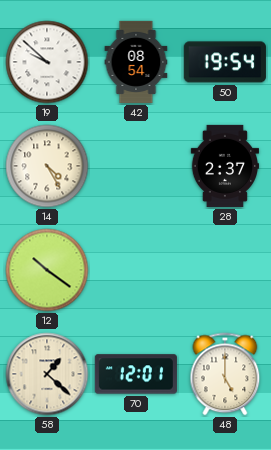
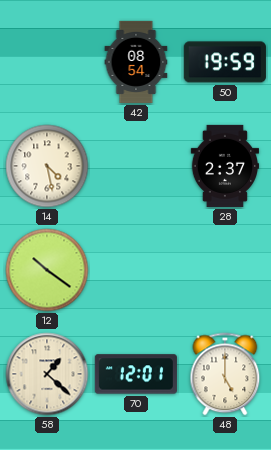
19: 9:52 -> none (47, 62)
50: 19:54 -> 19:59 (225, 62)
14: 4:25 -> 4:28 (47, 166)
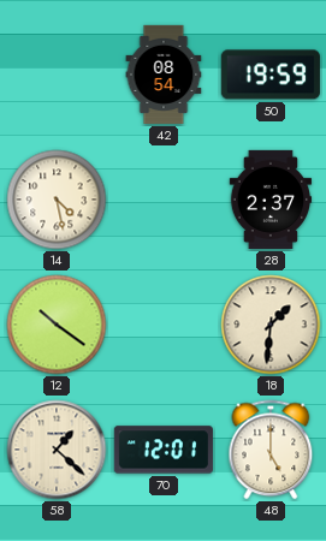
18: none -> 1:31 (271, 325)
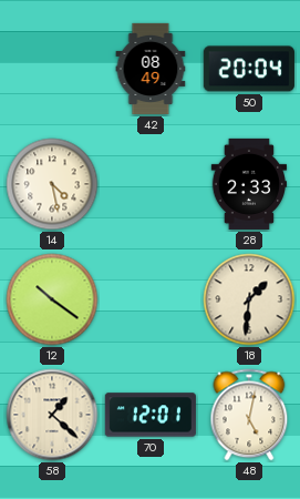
42: 08:54 -> 08:49 (151, 69)
50: 19:59 -> 20:04 (249, 69)
28: 2:37 -> 2:33 (249, 184)
48: 5:00 -> 5:02 (249, 415)
